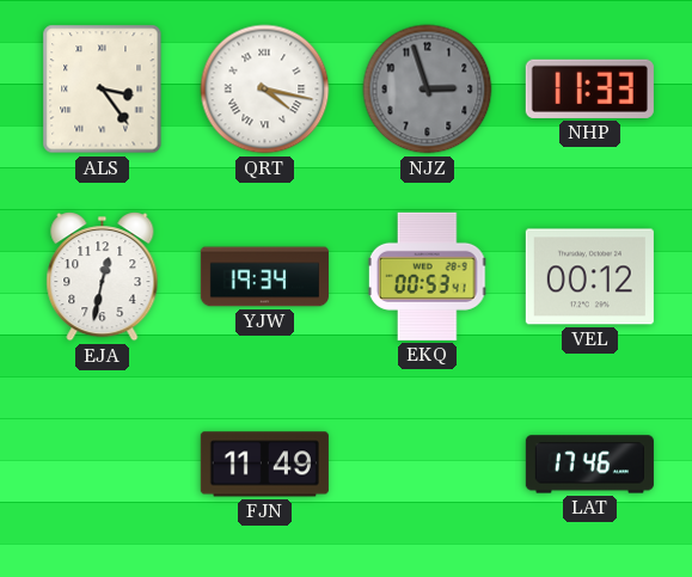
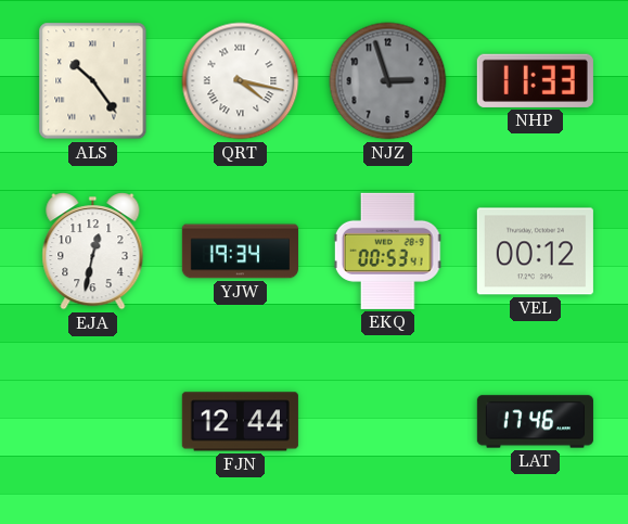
ALS: 3:24 -> 10:24 (93, 81)
FJN: 11:49 -> 12:44 (240, 422)
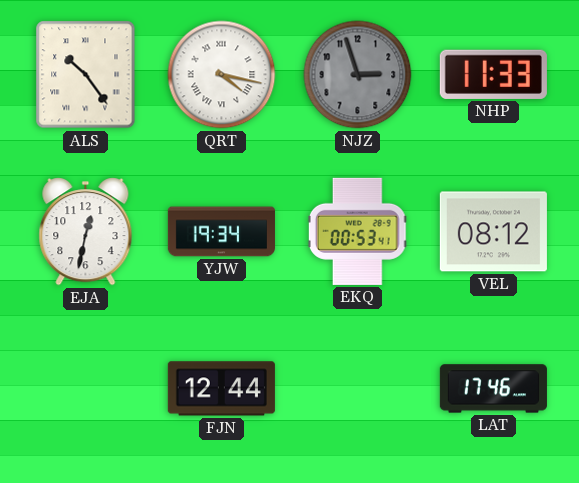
VEL: 00:12 -> 08:12 (493, 232)
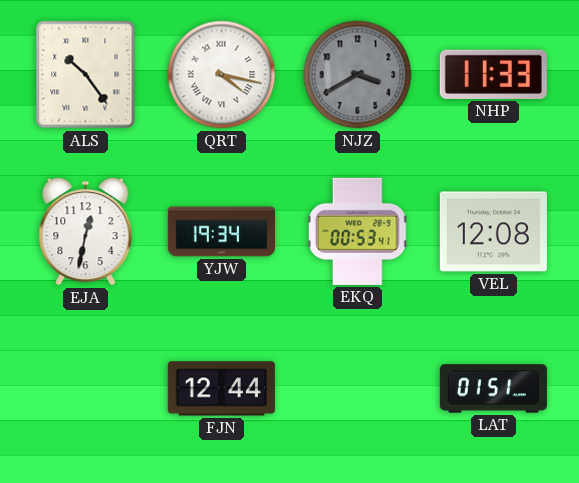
NJZ: 2:57 -> 3:40 (358, 75)
VEL: 08:12 -> 12:08 (493, 232)
LAT: 17:46 -> 01:51 (493, 389)
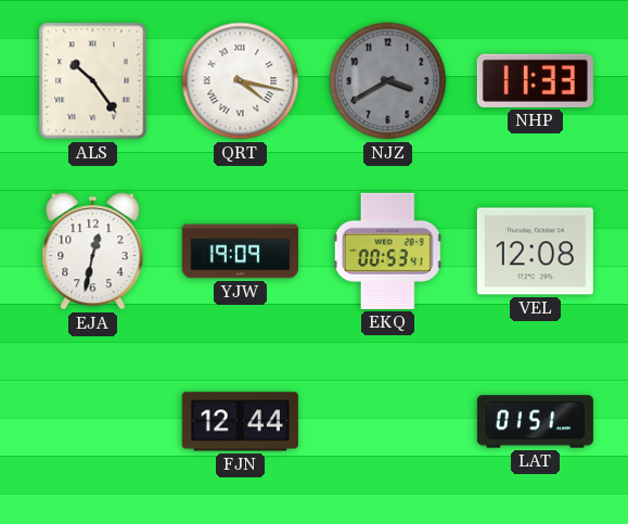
YJW: 19:34 -> 19:09 (240, 252)
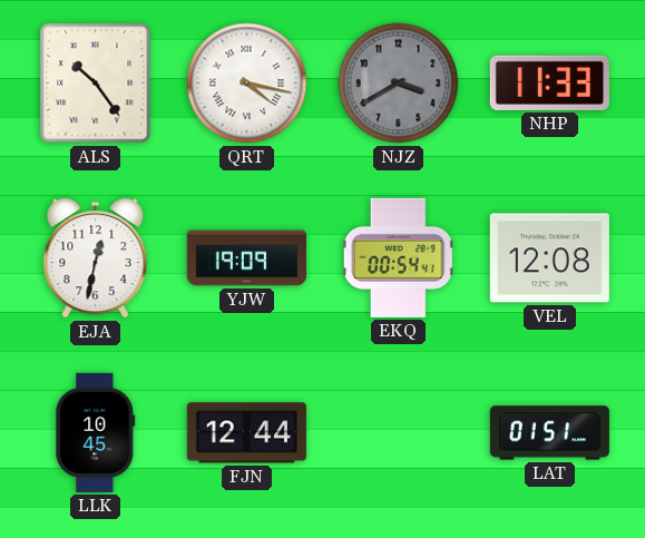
EKQ: 00:53 -> 00:54 (398, 257)
LLK: none -> 10:45 (96, 432)
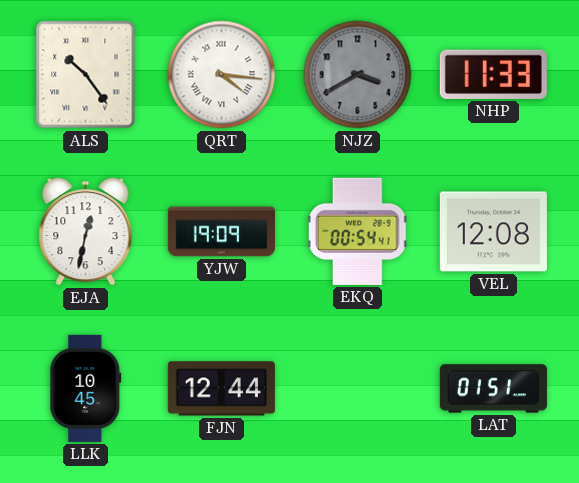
QRT: 4:17 -> 4:16 (222, 75)
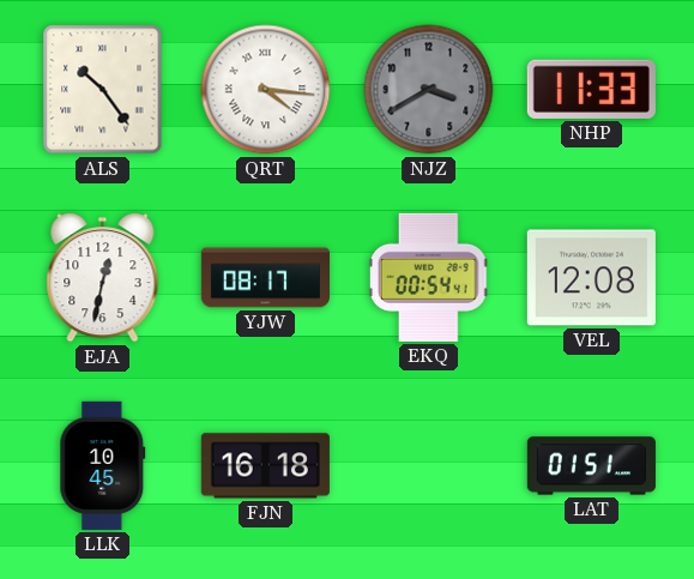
YJW: 19:09 -> 08:17 (265, 278)
FJN: 12:44 -> 16:18 (265, 466)
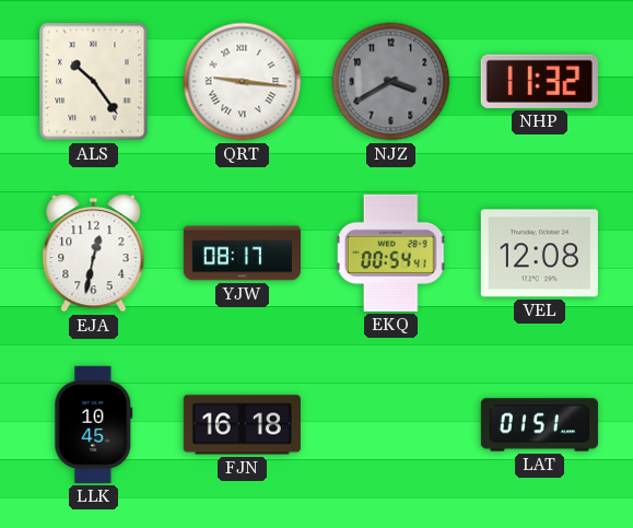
QRT: 4:16 -> 9:16 (243, 82)
NHP: 11:33 -> 11:32 (539, 81)
